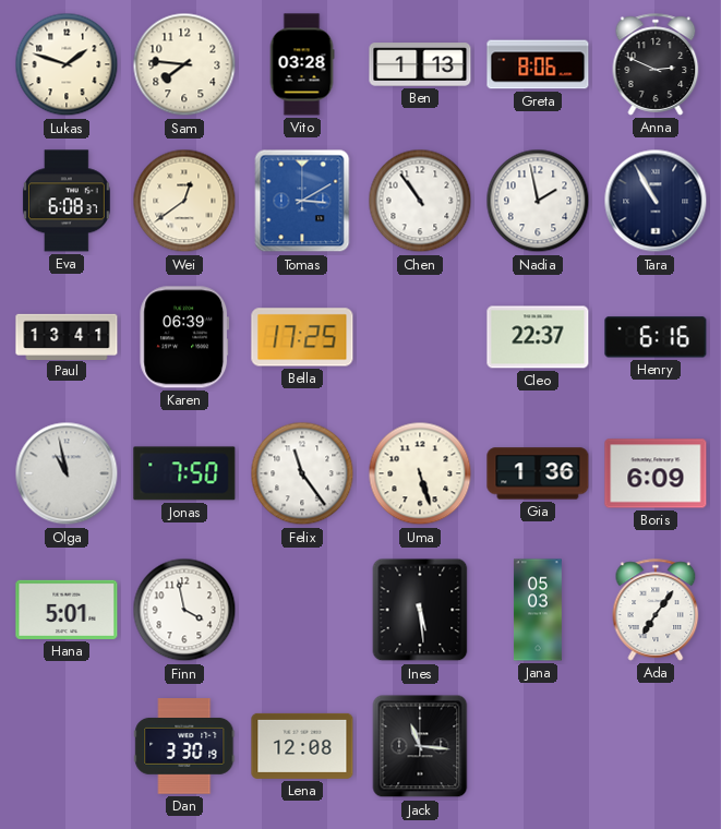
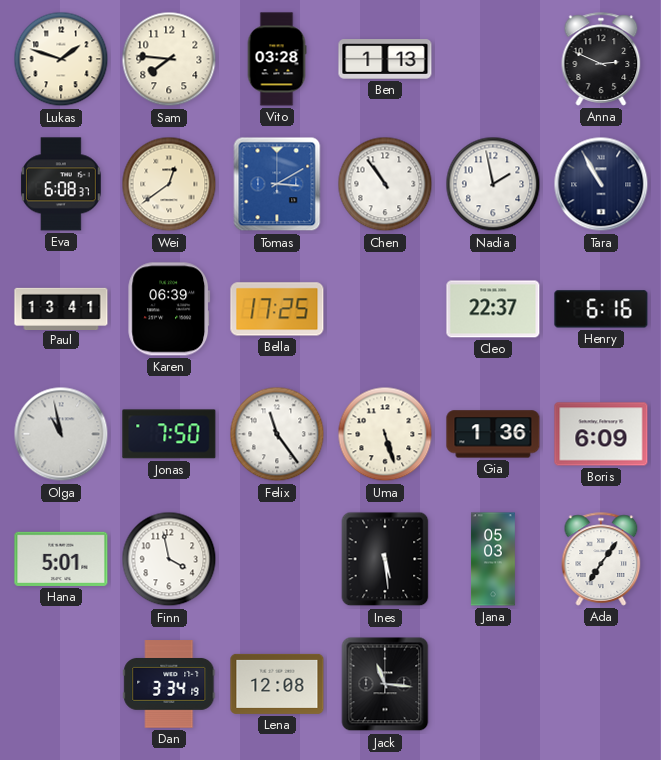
Greta: 8:06 -> none (538, 64)
Dan: 3:30 -> 3:34 (169, 684)
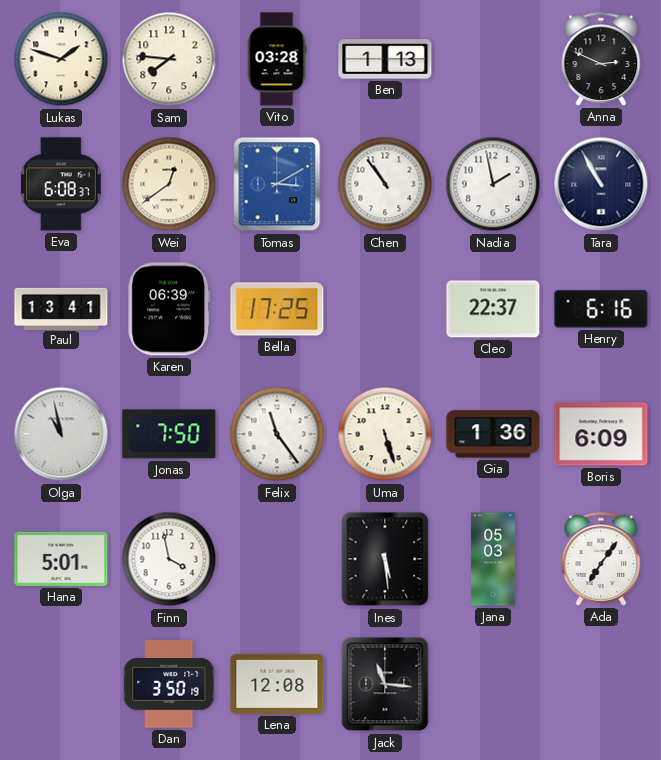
Dan: 3:34 -> 3:50 (169, 684)
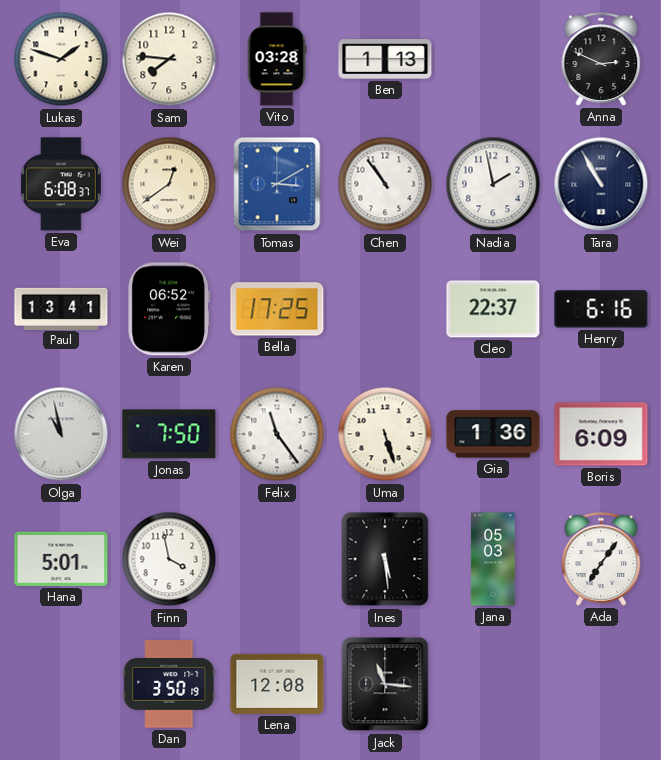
Karen: 06:39 -> 06:52 (169, 309)
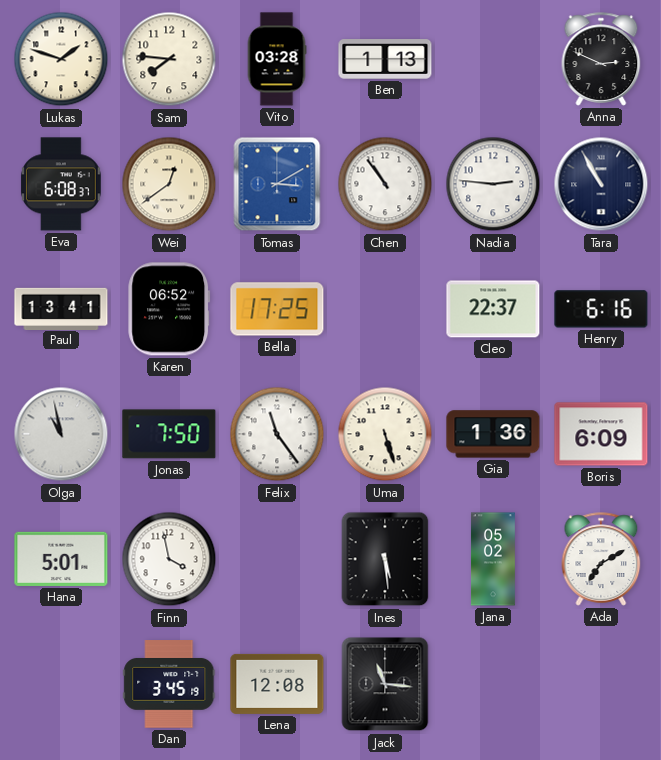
Nadia: 1:58 -> 2:46 (493, 184)
Jana: 05:03 -> 05:02 (493, 559)
Ada: 7:06 -> 7:10 (601, 559)
Dan: 3:50 -> 3:45 (169, 684)
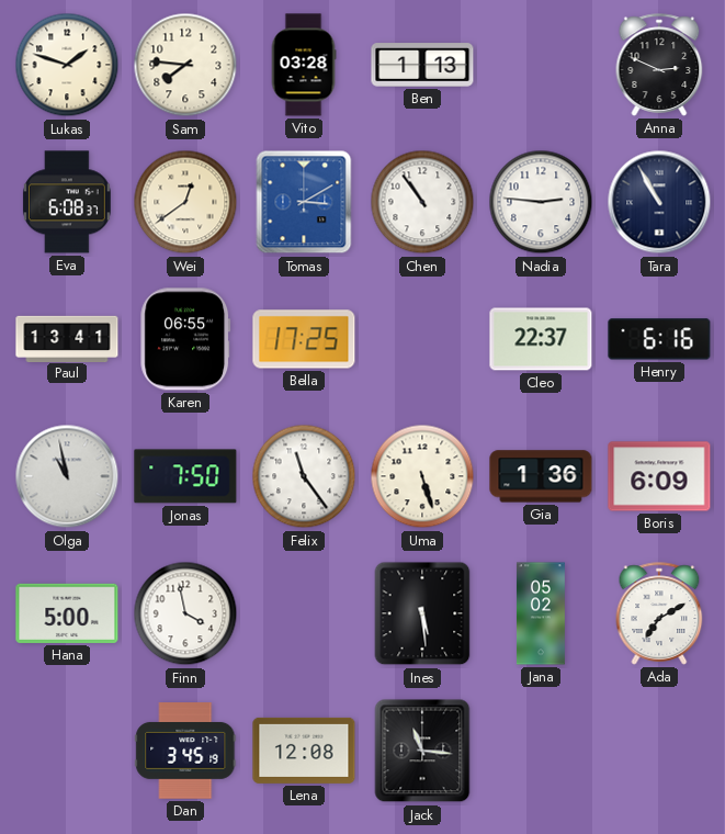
Karen: 06:52 -> 06:55 (185, 339)
Hana: 5:01 -> 5:00 (67, 613)
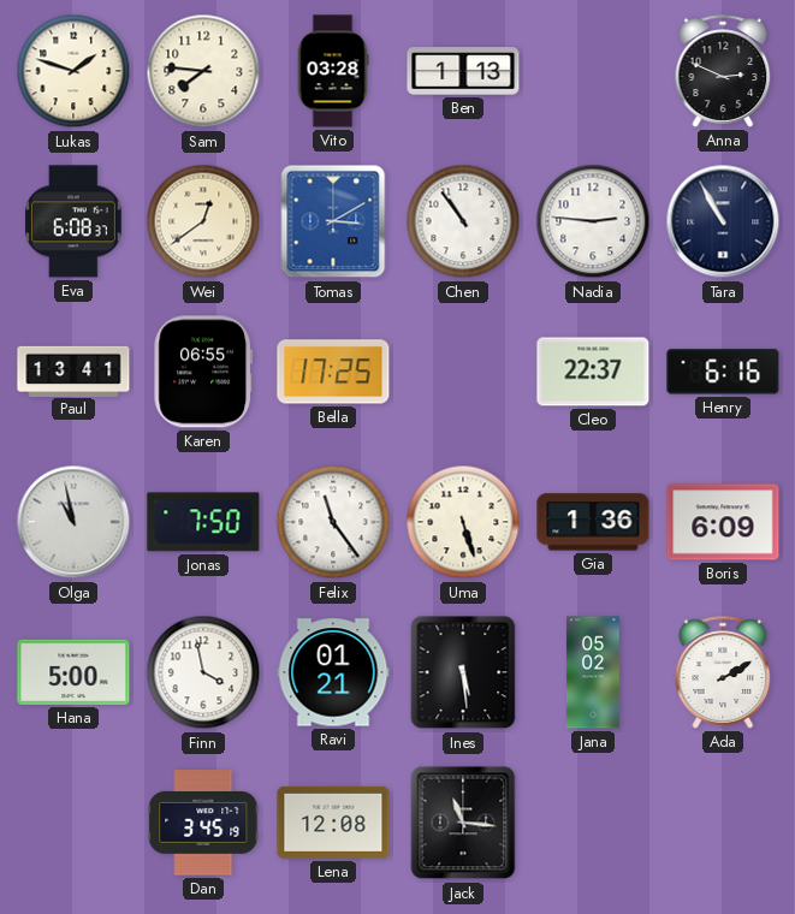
Ravi: none -> 01:21 (333, 672)
Ada: 7:10 -> 2:10 (723, 672)
